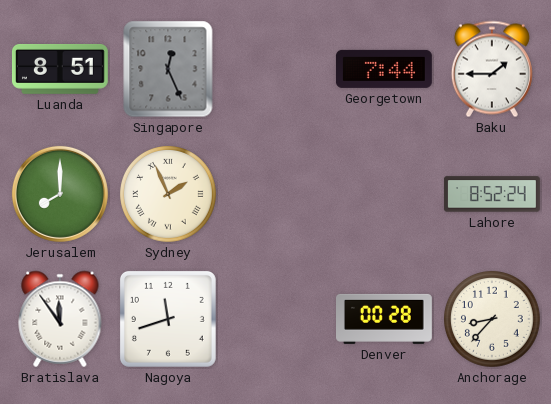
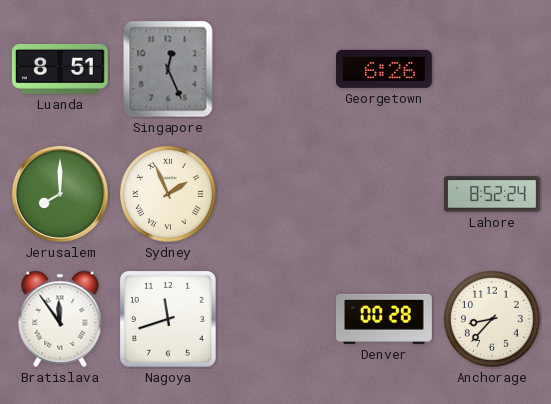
Georgetown: 7:44 -> 6:26 (384, 69)
Baku: 1:45 -> none (492, 69)
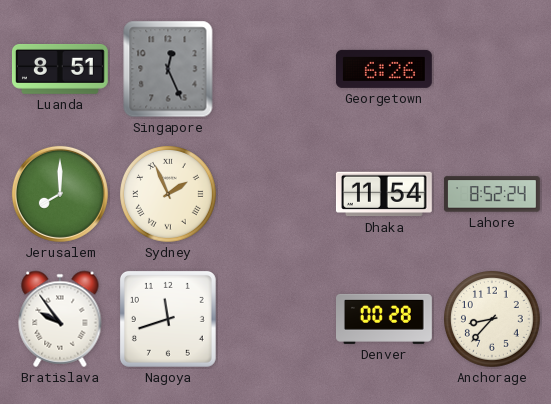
Dhaka: none -> 11:54 (384, 194)
Bratislava: 11:54 -> 9:54 (60, 319)
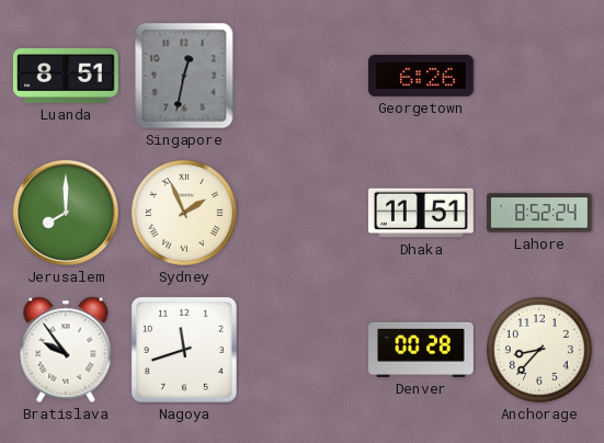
Singapore: 12:26 -> 12:32 (184, 76)
Dhaka: 11:54 -> 11:51 (421, 213)
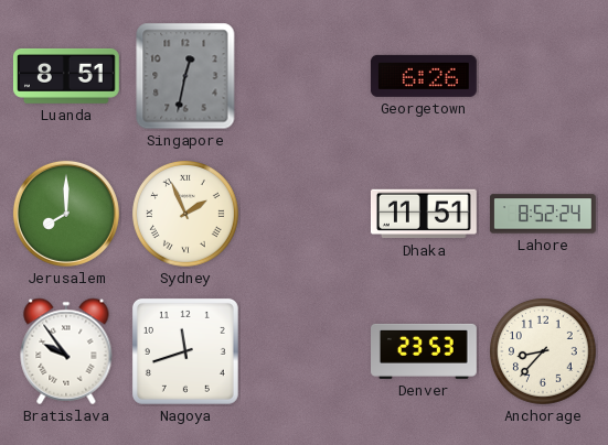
Denver: 00:28 -> 23:53 (425, 351)
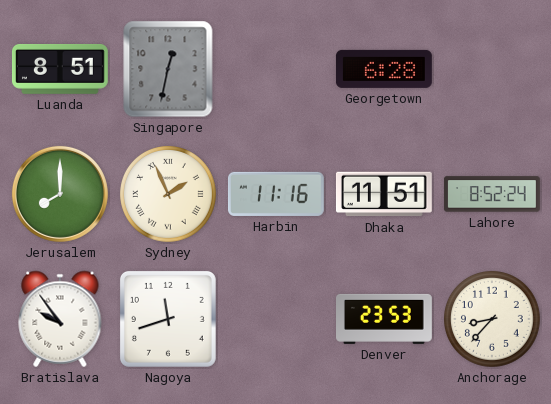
Georgetown: 6:26 -> 6:28 (384, 69)
Harbin: none -> 11:16 (276, 194)
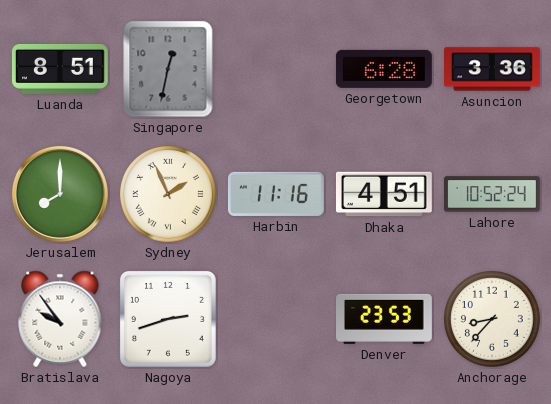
Asuncion: none -> 3:36 (493, 69)
Dhaka: 11:51 -> 4:51 (384, 194)
Lahore: 8:52 -> 10:52 (492, 194)
Nagoya: 11:42 -> 2:42 (168, 319)
